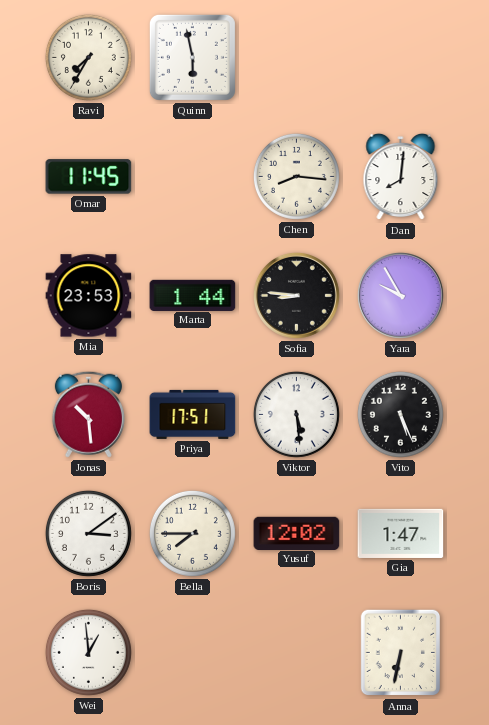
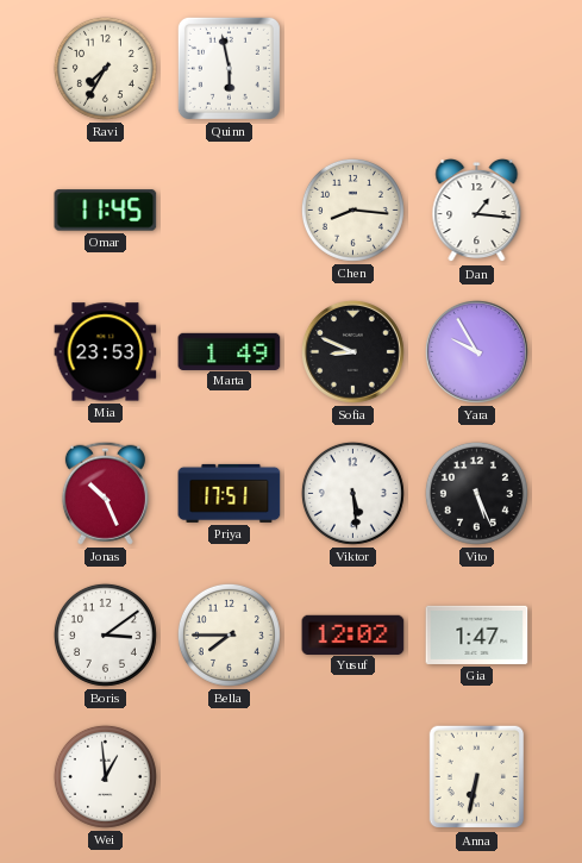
Dan: 8:01 -> 1:16 (477, 211)
Marta: 1:44 -> 1:49 (230, 351)
Sofia: 8:46 -> 8:49 (352, 351)
Jonas: 10:29 -> 10:26 (105, 493)
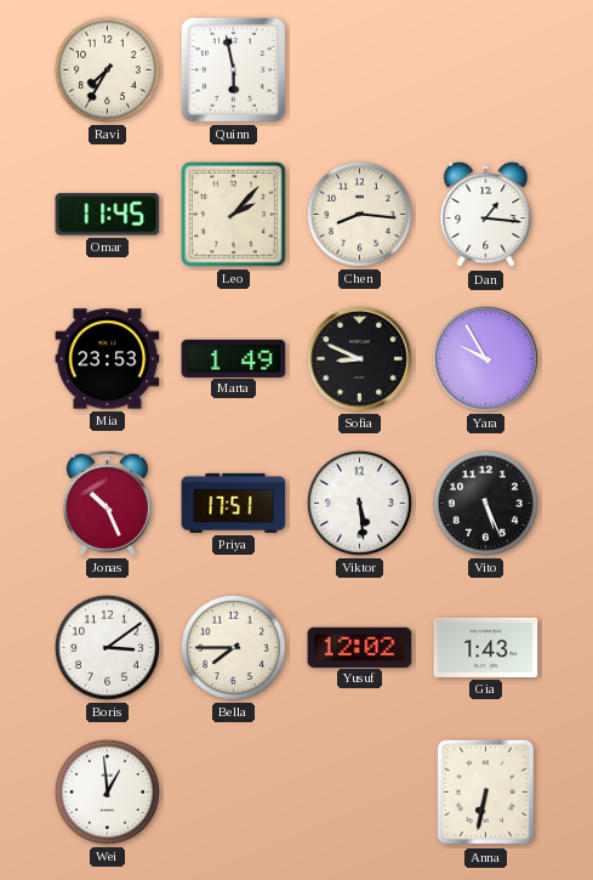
Leo: none -> 2:07 (234, 215)
Gia: 1:47 -> 1:43 (486, 647)
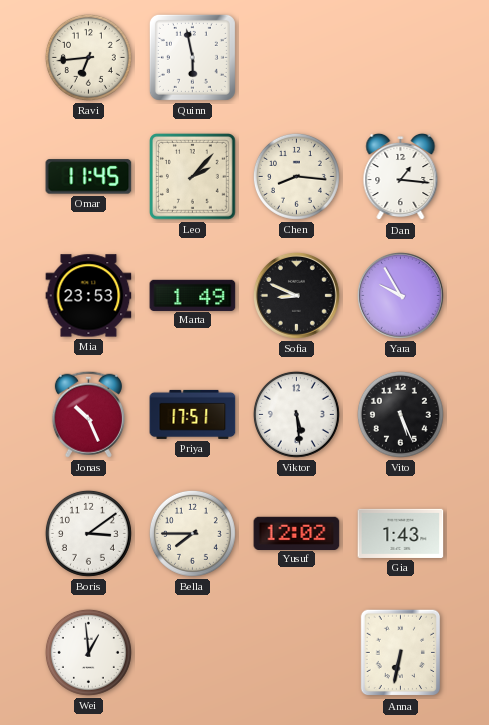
Ravi: 7:35 -> 6:44 (88, 57)
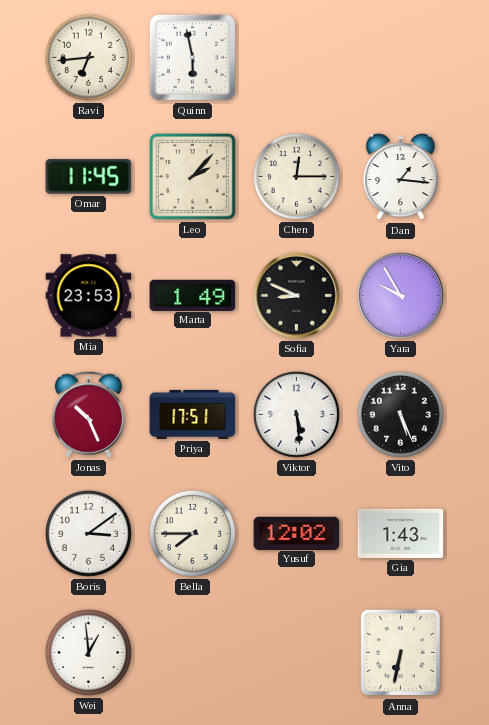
Chen: 8:16 -> 12:15 (296, 176)
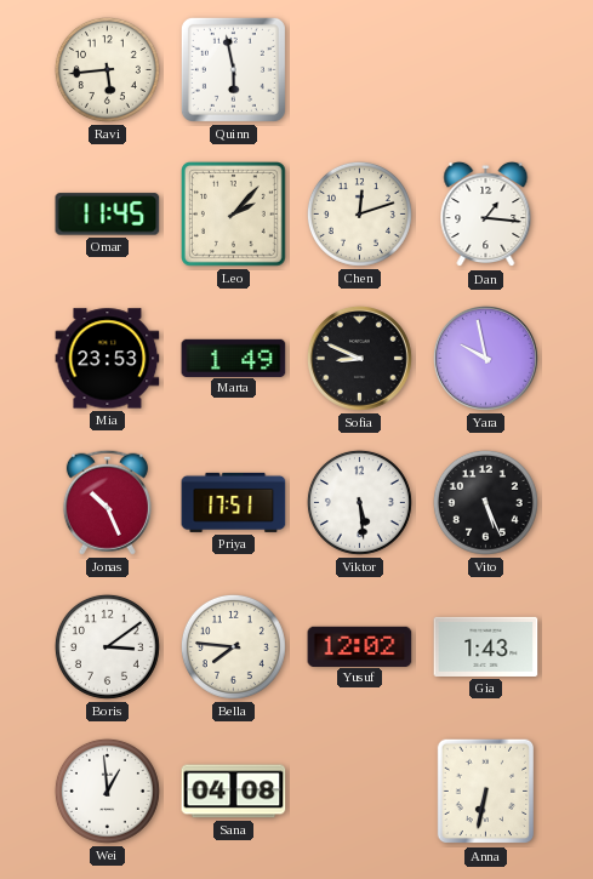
Ravi: 6:44 -> 5:44 (107, 69)
Chen: 12:15 -> 12:12 (359, 213)
Yara: 9:55 -> 9:58 (485, 358)
Bella: 7:45 -> 7:46 (233, 646)
Sana: none -> 04:08 (234, 792)
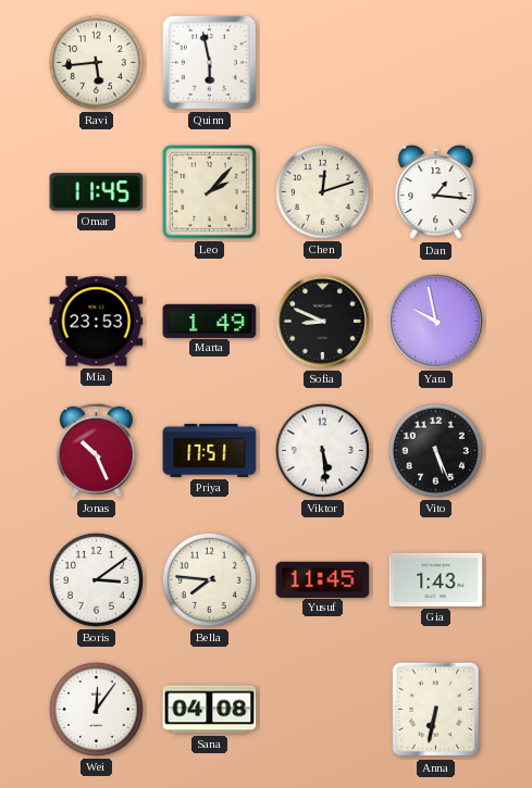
Yusuf: 12:02 -> 11:45 (323, 579)
Wei: 12:59 -> 12:06 (96, 709)
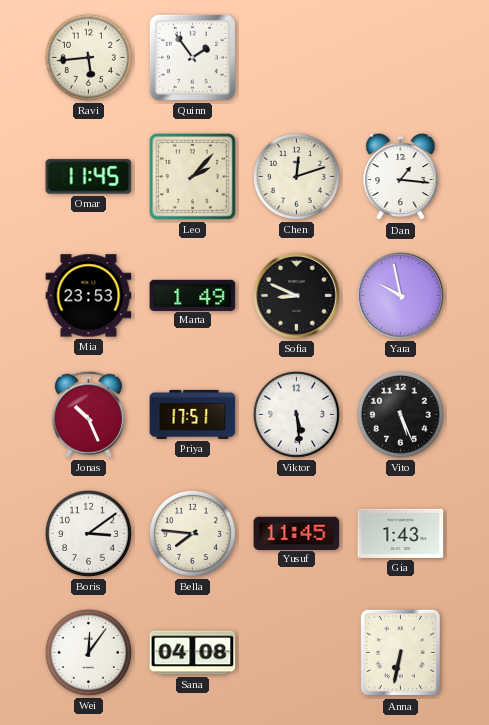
Quinn: 5:58 -> 1:54 (192, 57)
